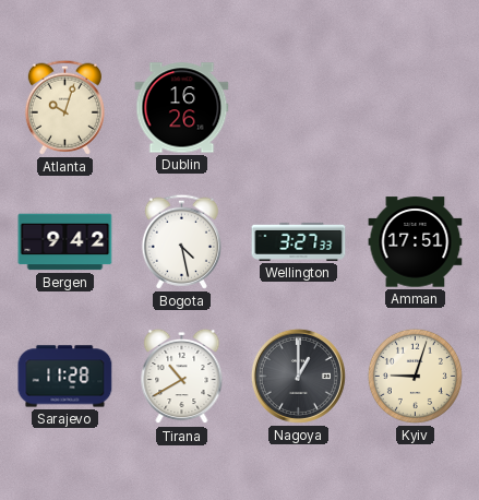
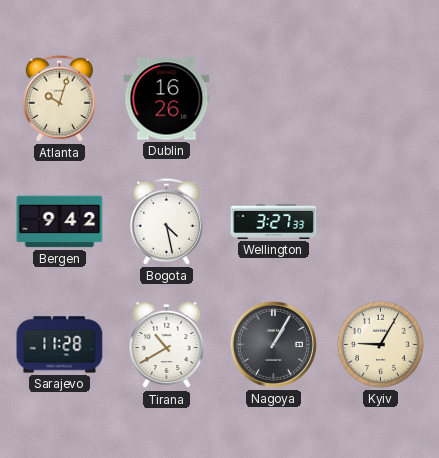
Amman: 17:51 -> none (416, 242)
Nagoya: 1:00 -> 1:05 (273, 344)
Kyiv: 9:03 -> 9:05 (380, 344)
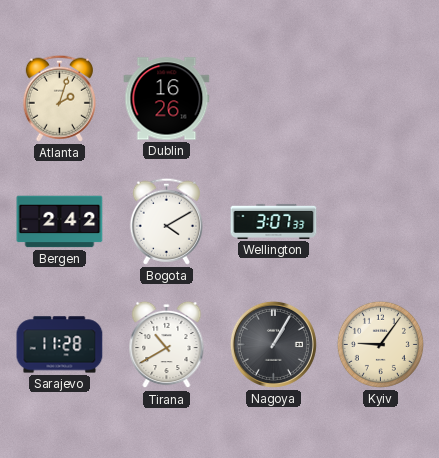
Atlanta: 10:03 -> 2:03 (59, 98)
Bergen: 9:42 -> 2:42 (60, 222)
Bogota: 4:28 -> 4:10 (166, 221)
Wellington: 3:27 -> 3:07 (274, 221)
Kyiv: 9:05 -> 9:06 (380, 344)
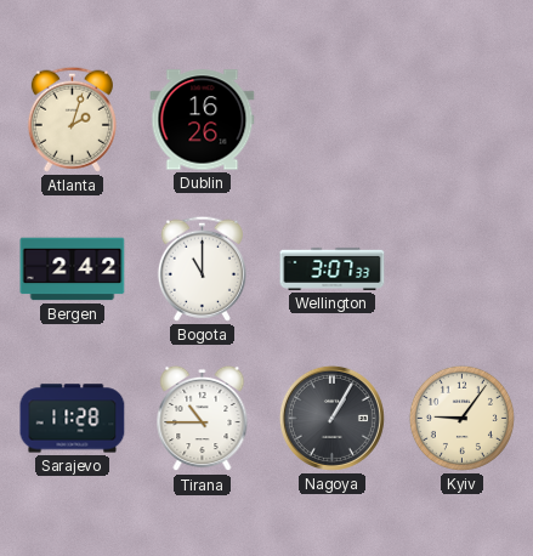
Bogota: 4:10 -> 11:00 (202, 268)
Tirana: 10:40 -> 10:45 (203, 419)
